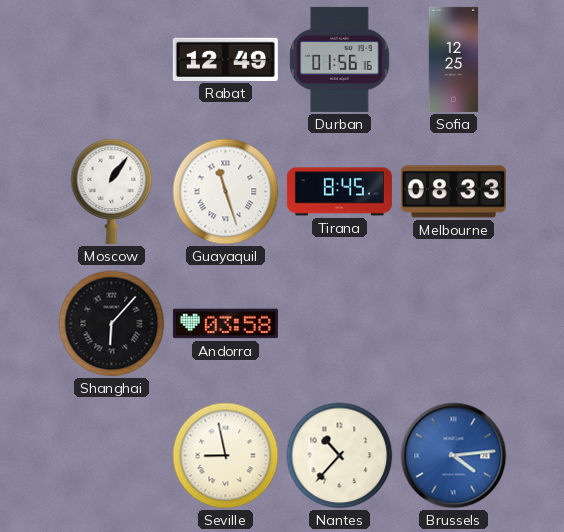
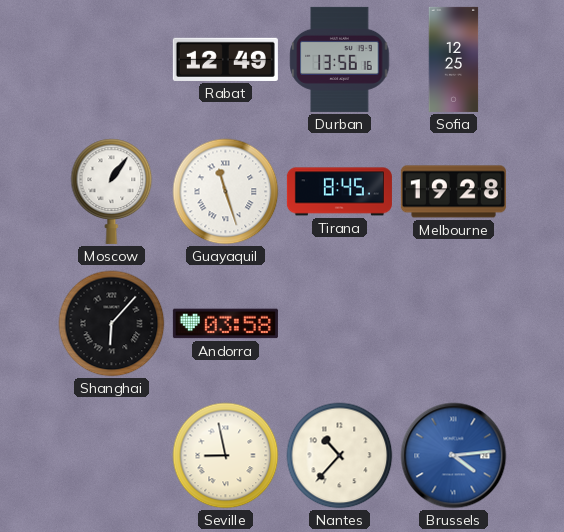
Durban: 01:56 -> 13:56 (340, 59)
Melbourne: 08:33 -> 19:28 (453, 192)
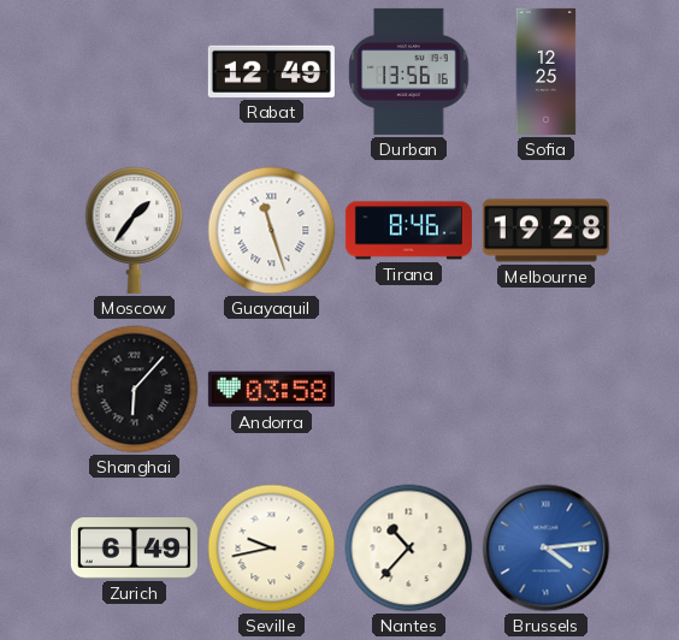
Moscow: 1:06 -> 1:36 (135, 230)
Tirana: 8:45 -> 8:46 (408, 231)
Zurich: none -> 6:49 (134, 549)
Seville: 8:58 -> 9:43 (272, 549)
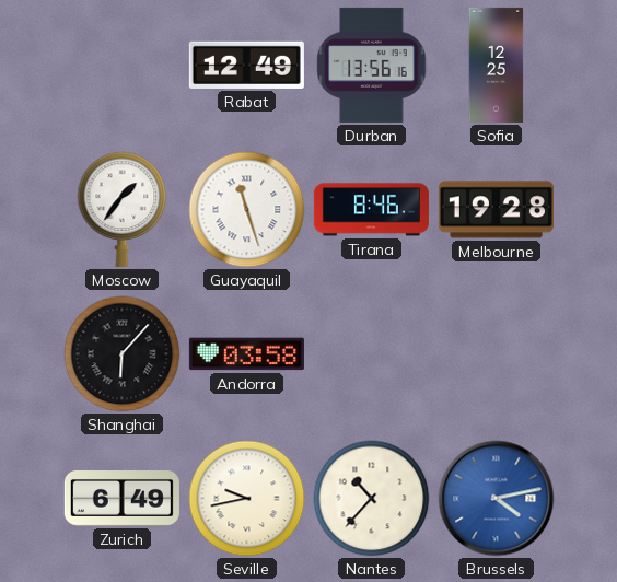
Brussels: 4:14 -> 4:13 (497, 499)
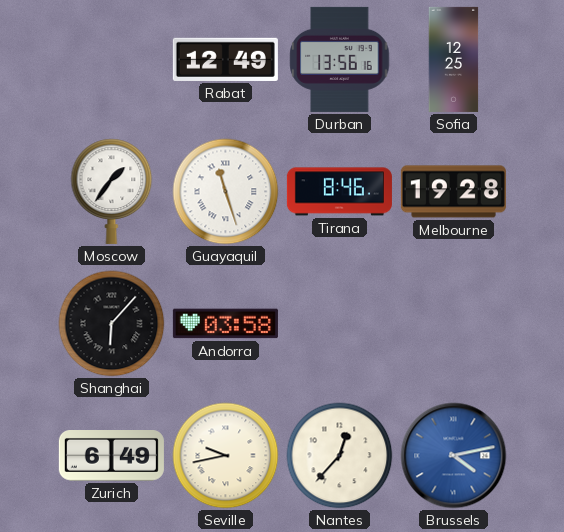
Nantes: 10:37 -> 12:37 (340, 456)
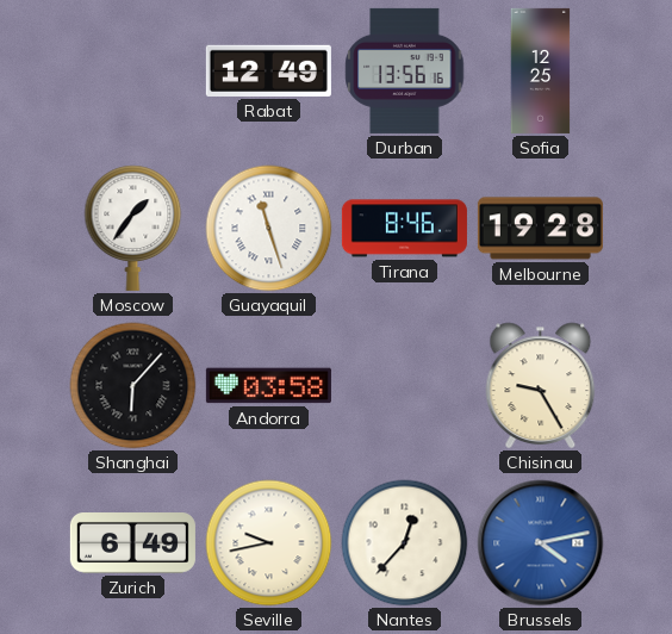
Chisinau: none -> 9:25 (541, 386)
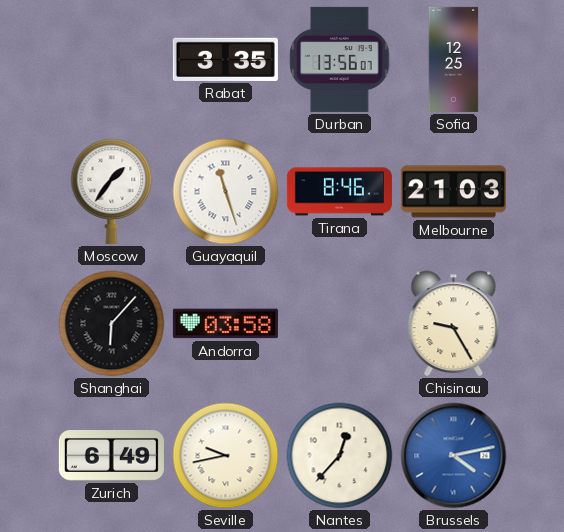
Rabat: 12:49 -> 3:35 (225, 59)
Durban: 13:56:16 -> 13:56:07 (340, 59)
Melbourne: 19:28 -> 21:03 (453, 192)
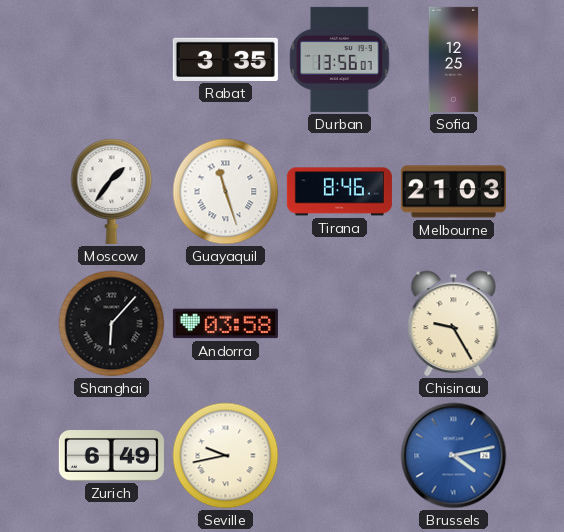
Nantes: 12:37 -> none (340, 456)
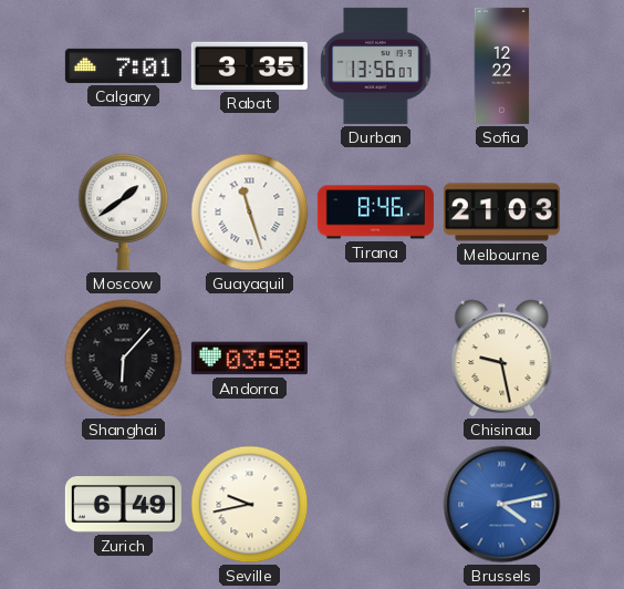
Calgary: none -> 7:01 (123, 65)
Sofia: 12:25 -> 12:22 (502, 65)
Moscow: 1:36 -> 1:39 (124, 211)
Chisinau: 9:25 -> 9:28 (502, 359)
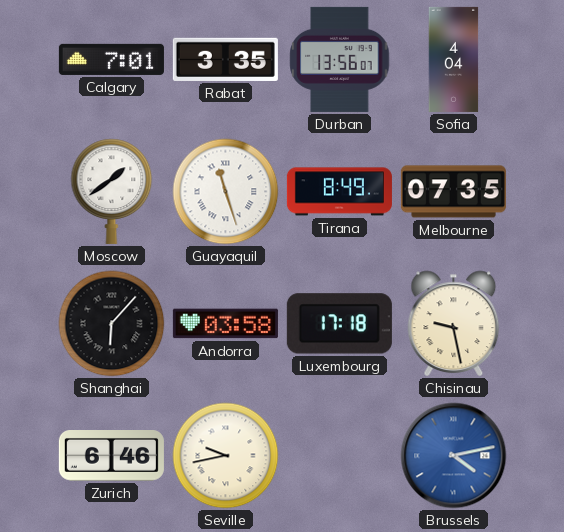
Sofia: 12:22 -> 4:04 (454, 59)
Tirana: 8:46 -> 8:49 (339, 192)
Melbourne: 21:03 -> 07:35 (453, 192)
Luxembourg: none -> 17:18 (339, 324)
Zurich: 6:49 -> 6:46 (111, 456)
